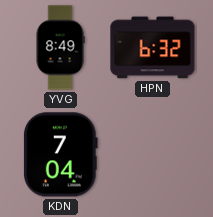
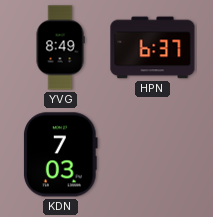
HPN: 6:32 -> 6:37 (153, 48)
KDN: 7:04 -> 7:03 (60, 155)
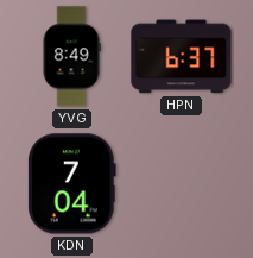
KDN: 7:03 -> 7:04 (71, 184)
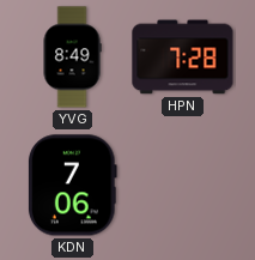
HPN: 6:37 -> 7:28 (183, 58)
KDN: 7:04 -> 7:06 (72, 186)
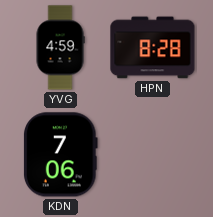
YVG: 8:49 -> 4:59 (60, 48)
HPN: 7:28 -> 8:28 (153, 48)
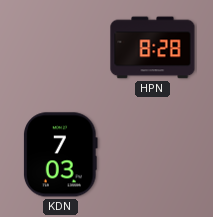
YVG: 4:59 -> none (60, 48)
KDN: 7:06 -> 7:03 (60, 155)
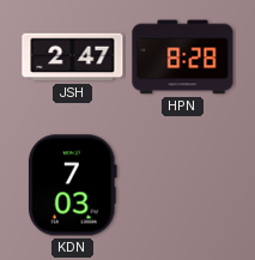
JSH: none -> 2:47 (73, 58)
